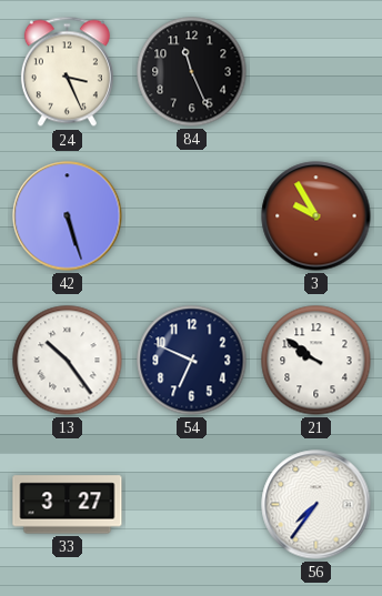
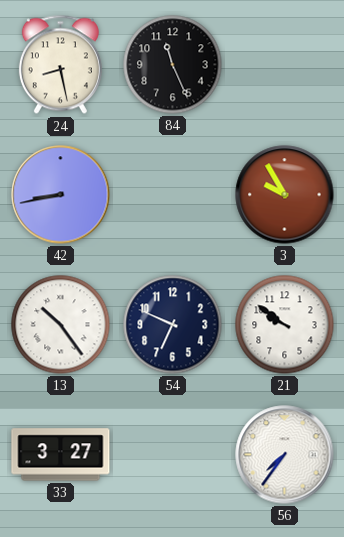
24: 3:26 -> 8:28 (60, 65)
42: 5:27 -> 8:43 (61, 195)
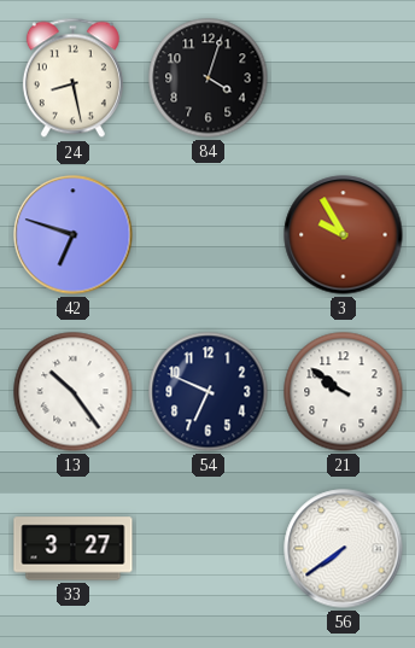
84: 11:26 -> 4:03 (209, 78)
42: 8:43 -> 6:48 (74, 235)
56: 7:36 -> 7:39 (344, 549)
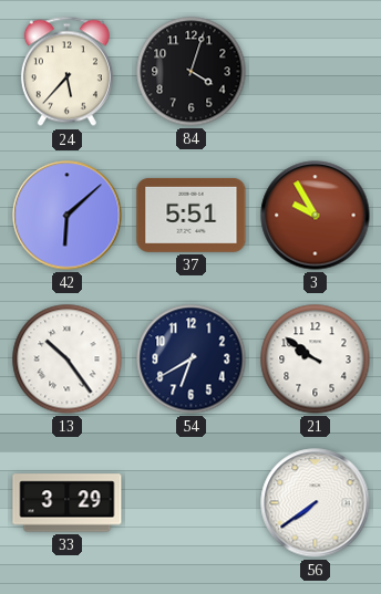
24: 8:28 -> 5:37 (66, 72)
42: 6:48 -> 6:08 (68, 216)
37: none -> 5:51 (192, 215)
54: 6:49 -> 6:40 (192, 359)
33: 3:27 -> 3:29 (68, 503)
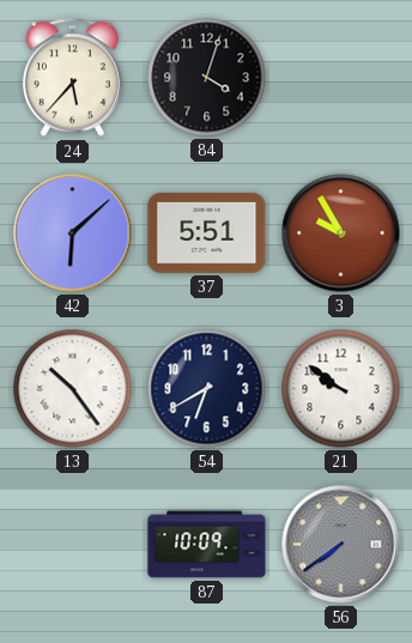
33: 3:29 -> none (68, 503)
87: none -> 10:09 (207, 545)
56 dial: white -> grey (341, 545)
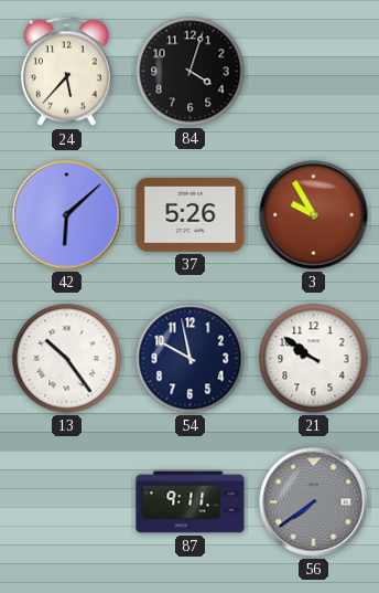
37: 5:51 -> 5:26 (191, 214)
54: 6:40 -> 9:58 (191, 359)
87: 10:09 -> 9:11 (191, 502)
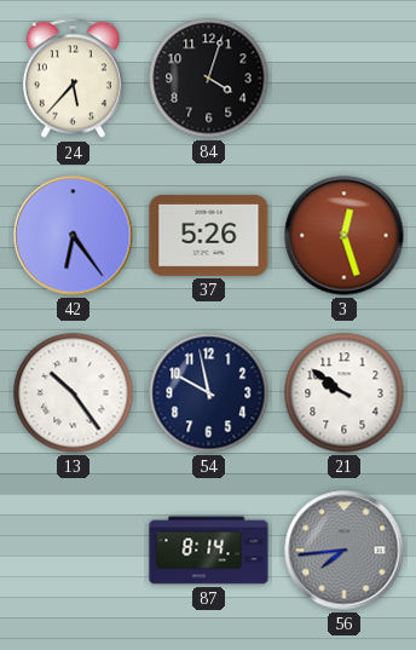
42: 6:08 -> 6:24 (74, 236)
3: 9:55 -> 12:27 (345, 236)
87: 9:11 -> 8:14 (209, 551)
56: 7:39 -> 7:44 (345, 551)
